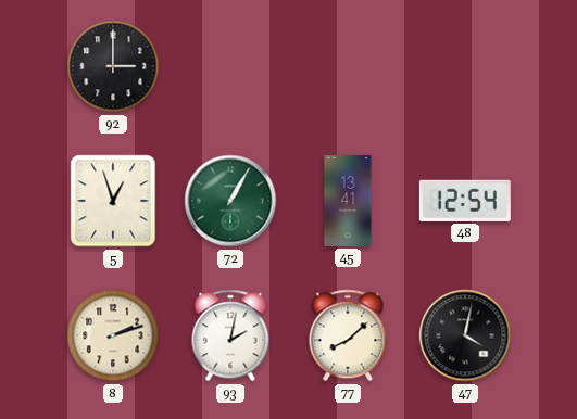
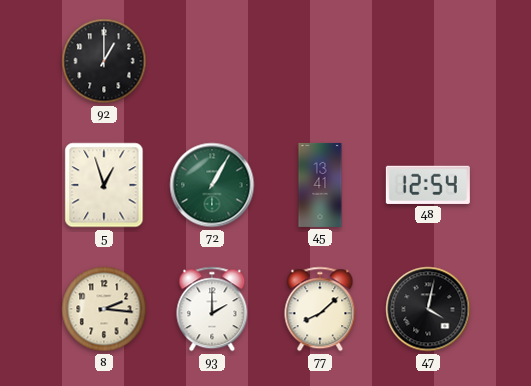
92: 3:00 -> 1:00 (104, 61)
8: 2:12 -> 2:16 (104, 309)
93: 2:02 -> 2:00 (212, 309)
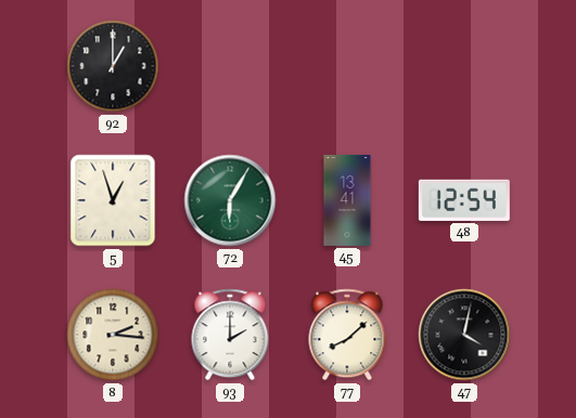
72: 1:05 -> 6:05 (230, 200)
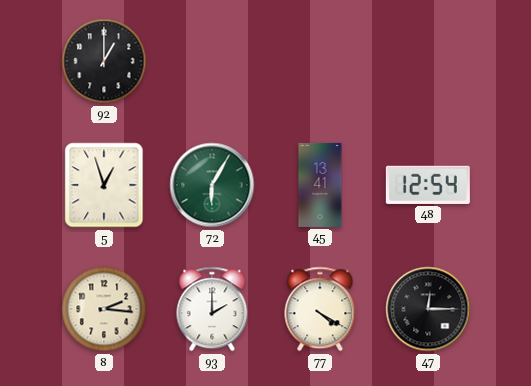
77: 8:08 -> 4:20 (320, 309)
47: 4:02 -> 12:15 (428, 309)
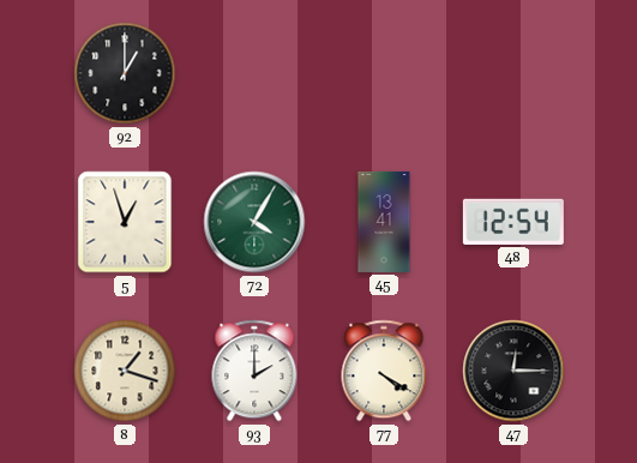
72: 6:05 -> 4:05 (254, 222)
8: 2:16 -> 1:18 (125, 371)
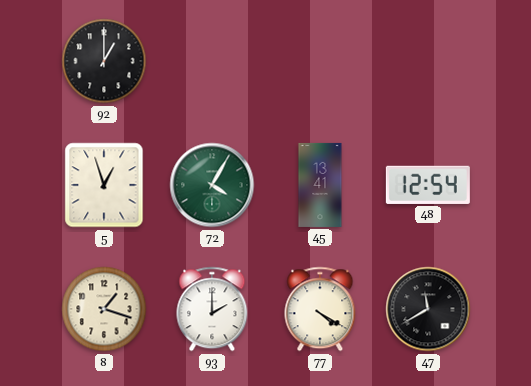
47: 12:15 -> 11:40 (428, 309)
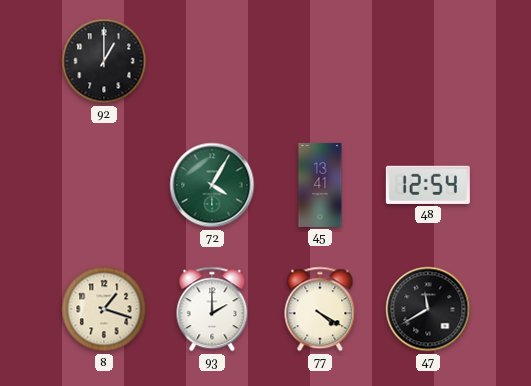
5: 12:57 -> none (104, 185)
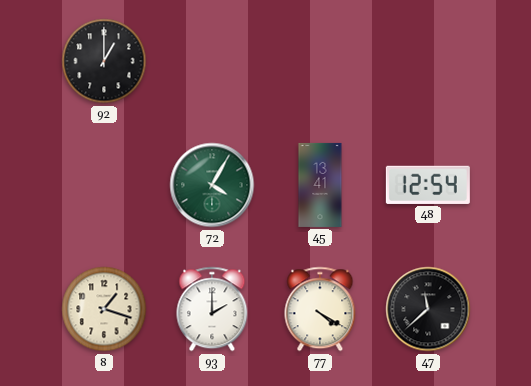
47: 11:40 -> 11:38 (428, 309)
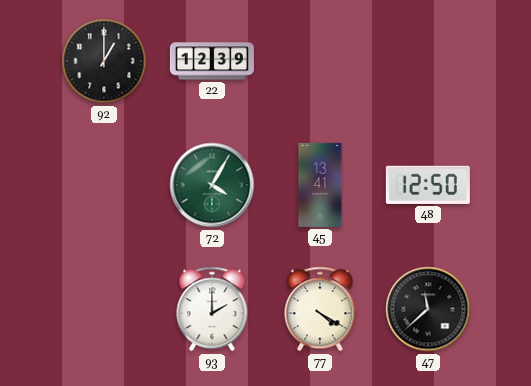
22: none -> 12:39 (212, 61)
48: 12:54 -> 12:50 (428, 185)
8: 1:18 -> none (104, 309)
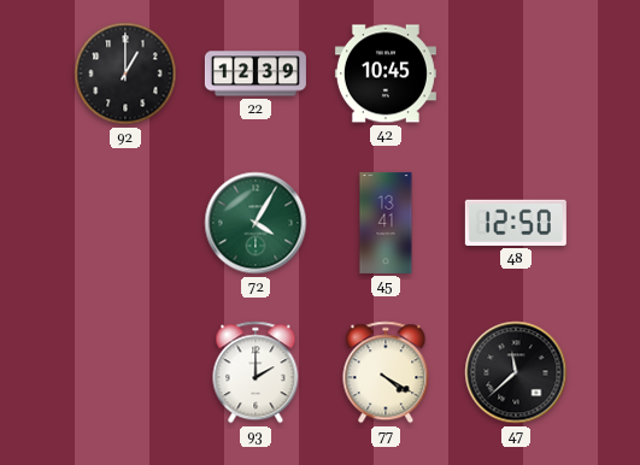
42: none -> 10:45 (386, 73)
